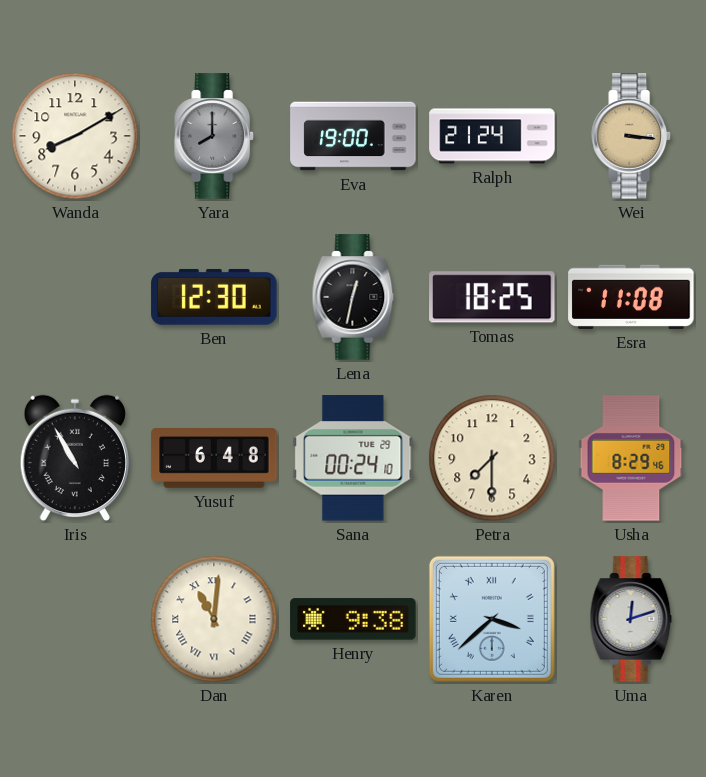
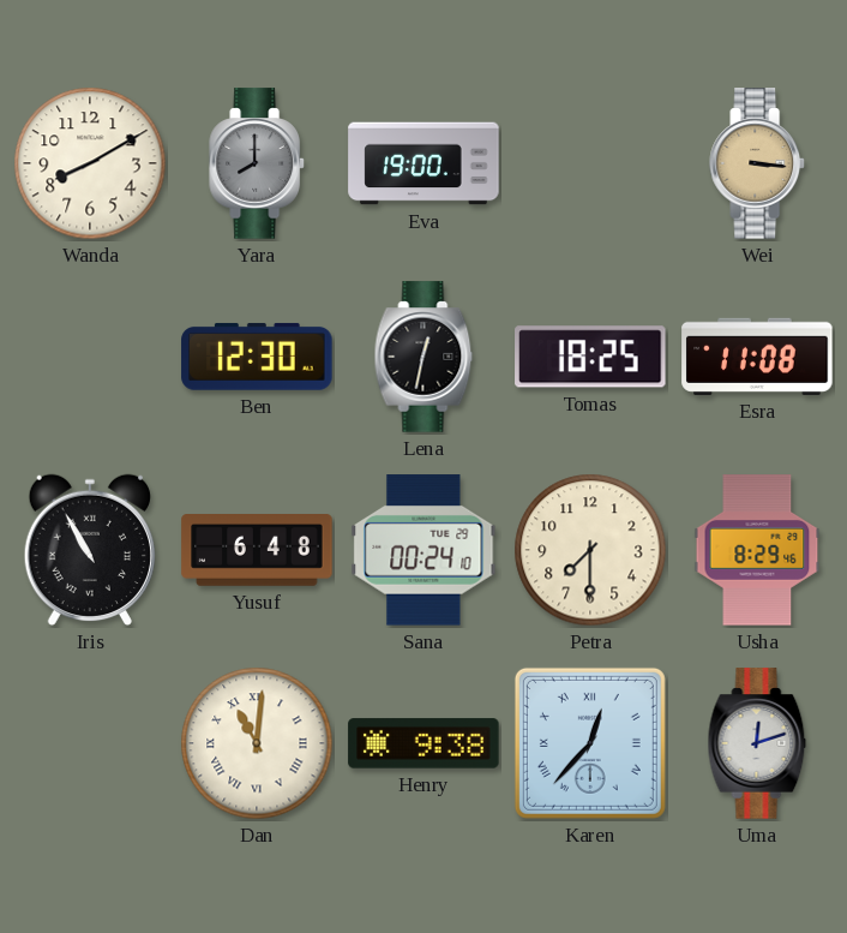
Ralph: 21:24 -> none (492, 136)
Karen: 3:38 -> 12:37 (590, 743)
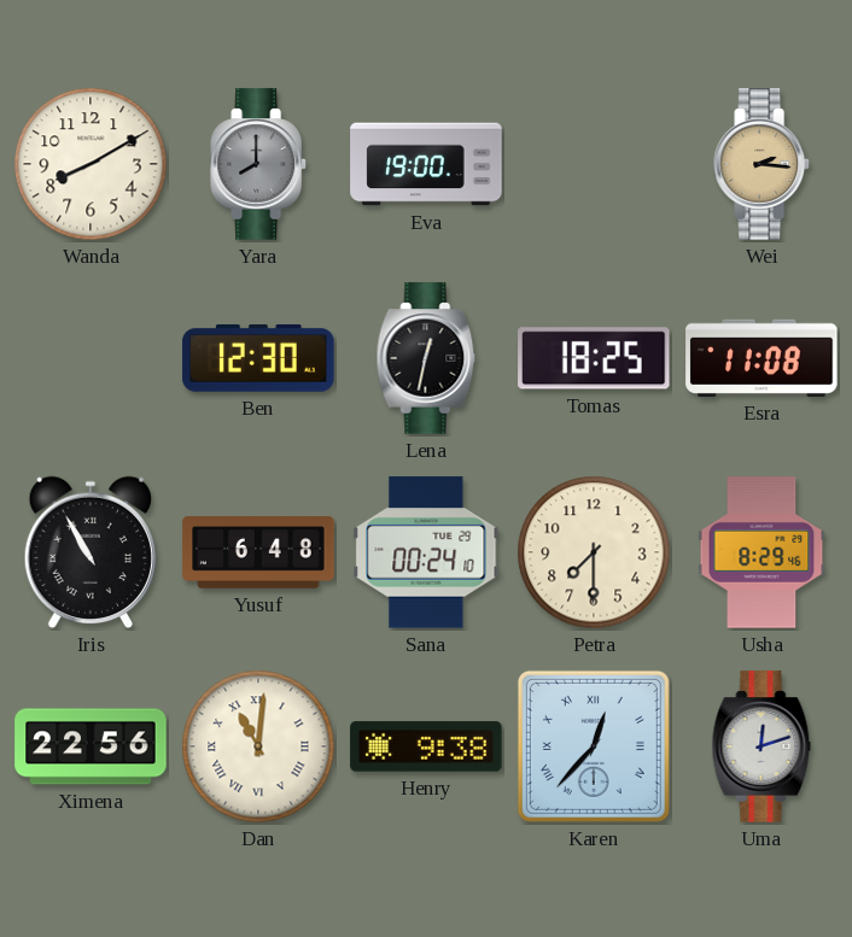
Wei: 3:16 -> 2:16 (761, 164)
Ximena: none -> 22:56 (91, 746)
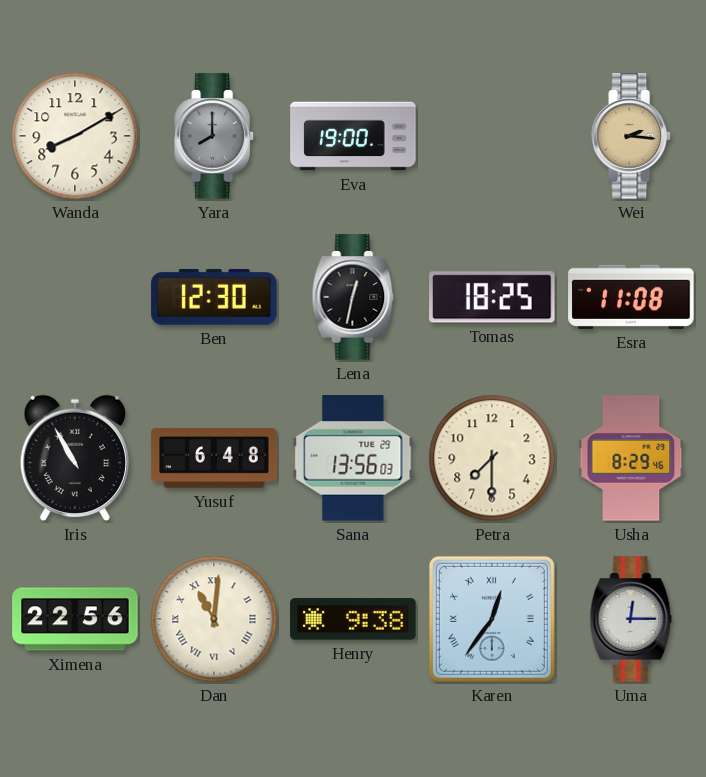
Sana: 00:24 -> 13:56 (353, 458)
Karen: 12:37 -> 12:36 (492, 619)
Uma: 12:12 -> 12:15 (631, 619)
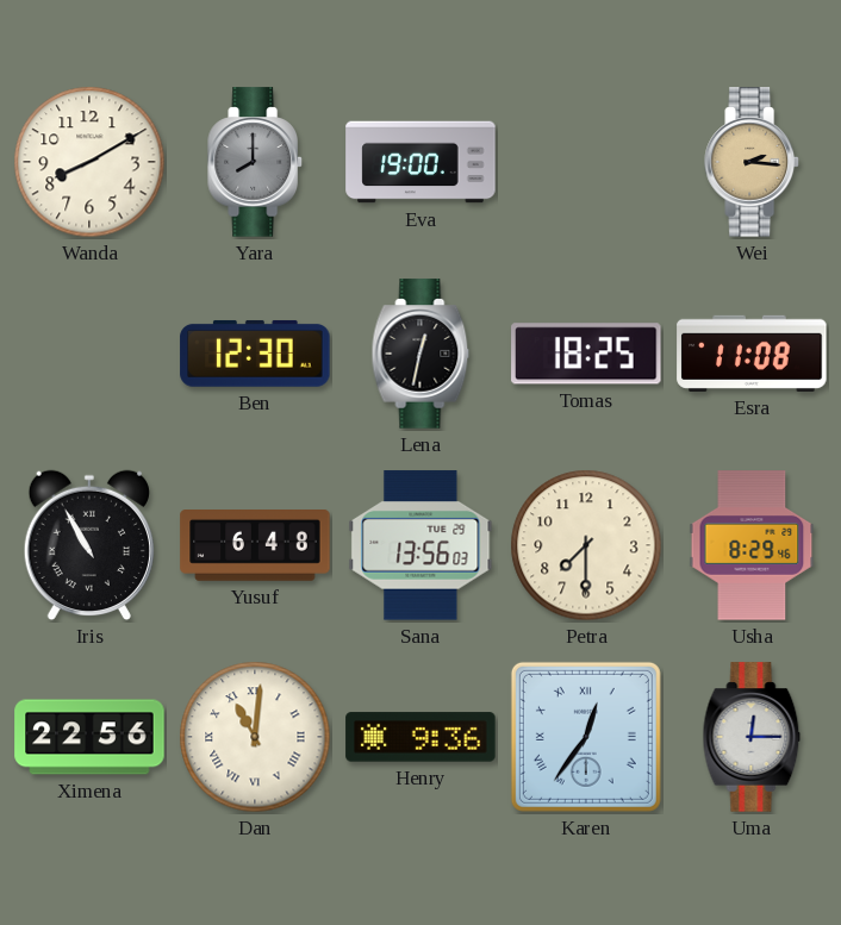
Henry: 9:38 -> 9:36 (420, 737)
